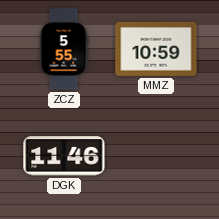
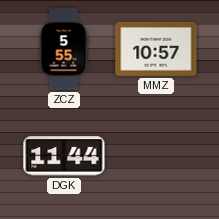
MMZ: 10:59 -> 10:57 (156, 49)
DGK: 11:46 -> 11:44 (64, 156)
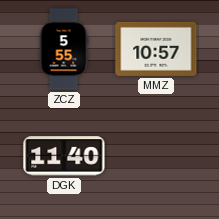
DGK: 11:44 -> 11:40 (64, 156)
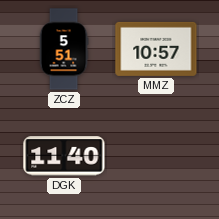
ZCZ: 5:55 -> 5:51 (64, 49)
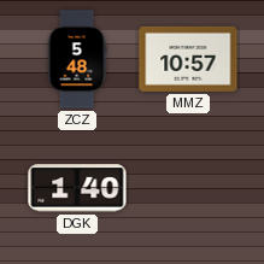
ZCZ: 5:51 -> 5:48 (77, 59)
DGK: 11:40 -> 1:40 (77, 188)
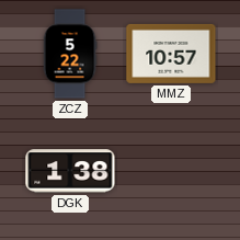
ZCZ: 5:48 -> 5:22 (70, 54)
DGK: 1:40 -> 1:38 (70, 171)
